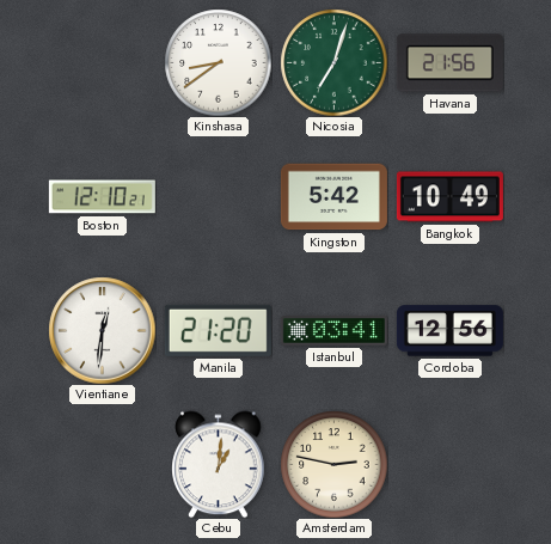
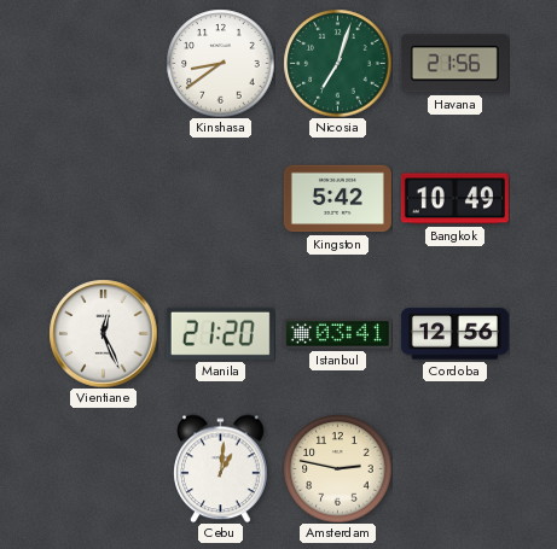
Boston: 12:10 -> none (102, 197)
Vientiane: 12:31 -> 12:26 (103, 333)
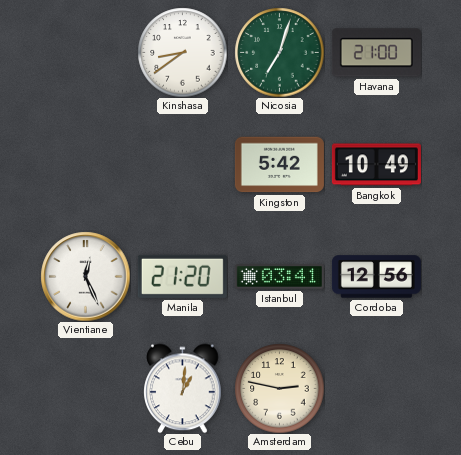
Havana: 21:56 -> 21:00 (376, 53)
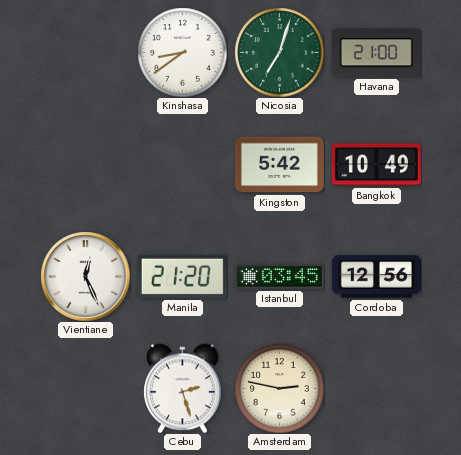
Istanbul: 03:41 -> 03:45 (279, 277)
Cebu: 1:01 -> 2:27 (183, 388)
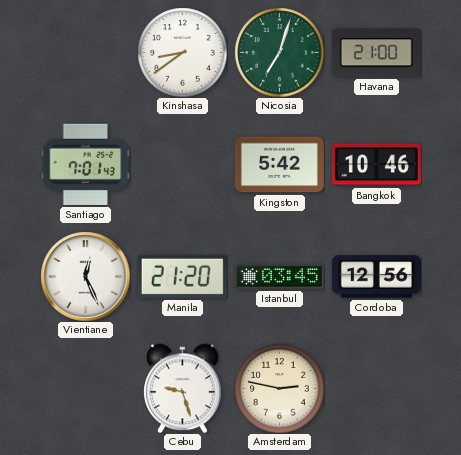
Santiago: none -> 7:01 (85, 164)
Bangkok: 10:49 -> 10:46 (376, 165)
Cebu: 2:27 -> 9:27 (183, 388)
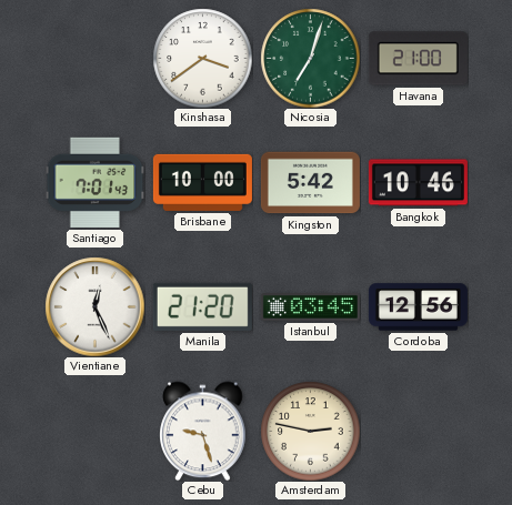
Kinshasa: 8:39 -> 3:39 (202, 58)
Brisbane: none -> 10:00 (202, 182)
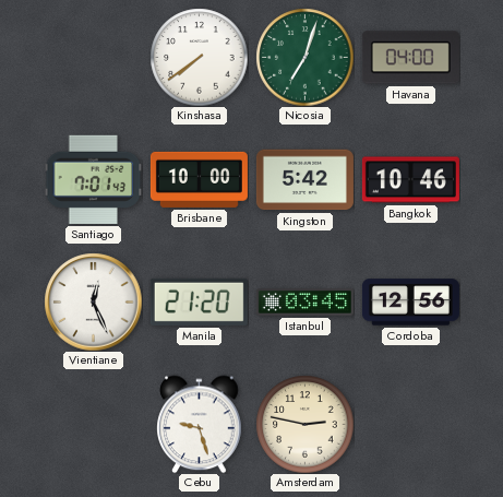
Kinshasa: 3:39 -> 7:39 (199, 57)
Havana: 21:00 -> 04:00 (410, 58)
